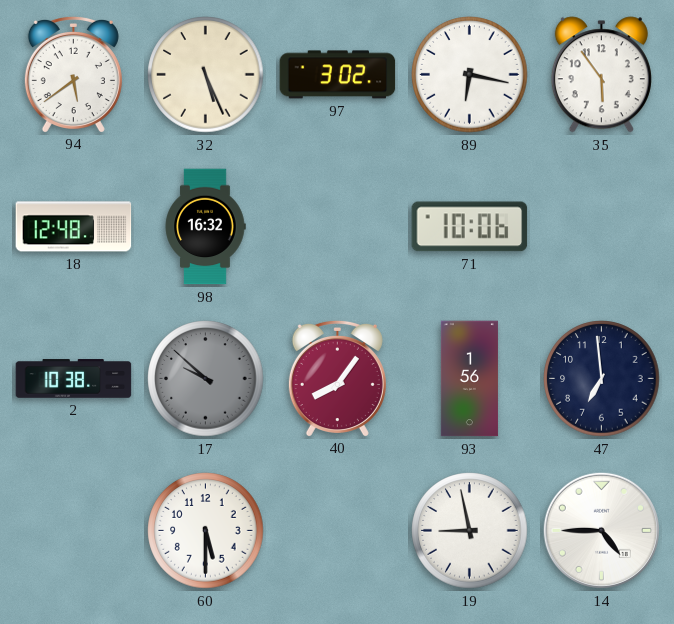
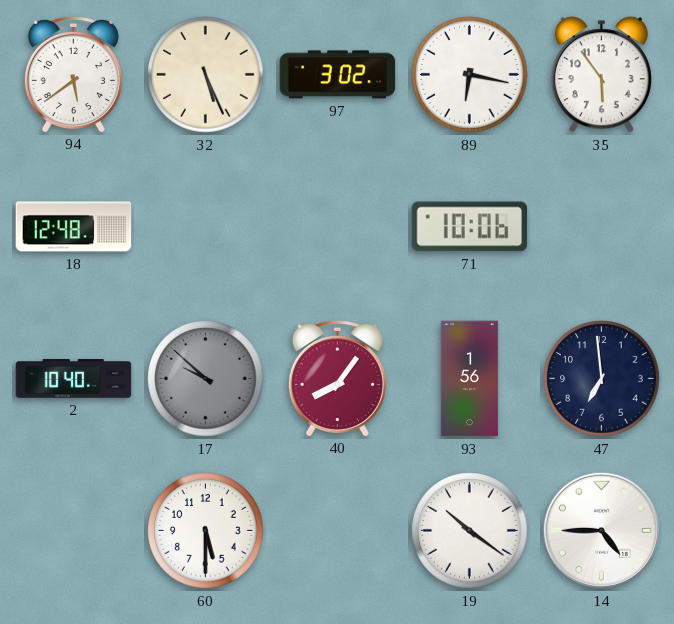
98: 16:32 -> none (205, 227)
2: 10:38 -> 10:40 (74, 379)
19: 8:58 -> 10:21 (470, 531)
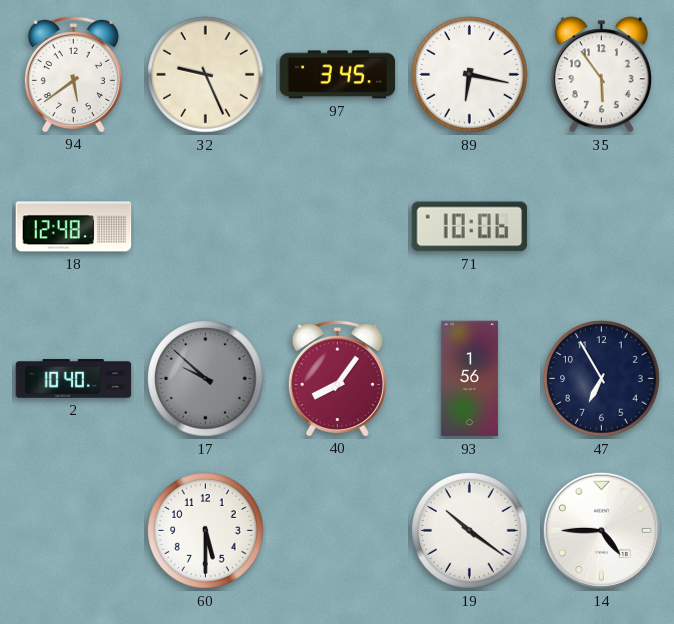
32: 5:26 -> 9:26 (206, 75)
97: 3:02 -> 3:45 (338, 75)
47: 6:59 -> 6:55 (602, 379)
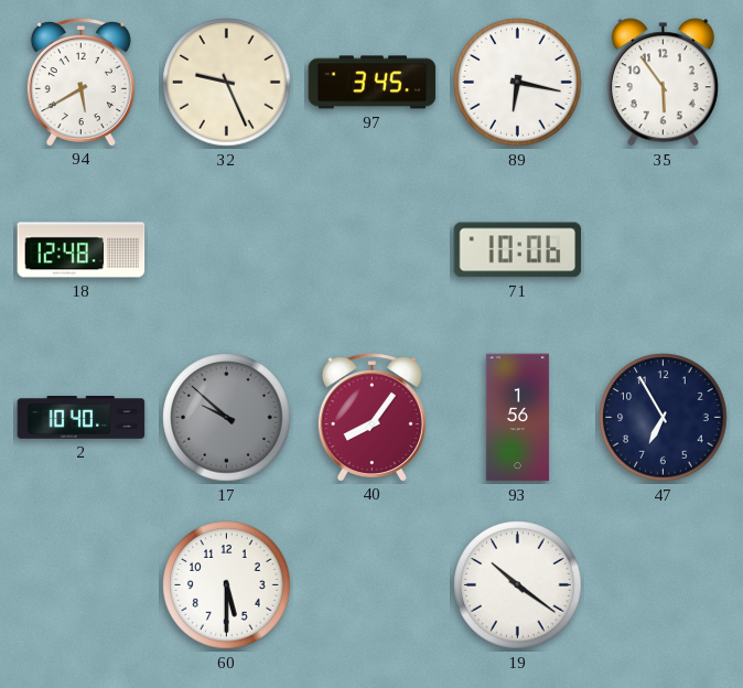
94: 5:39 -> 5:40 (80, 82)
14: 4:45 -> none (601, 530)
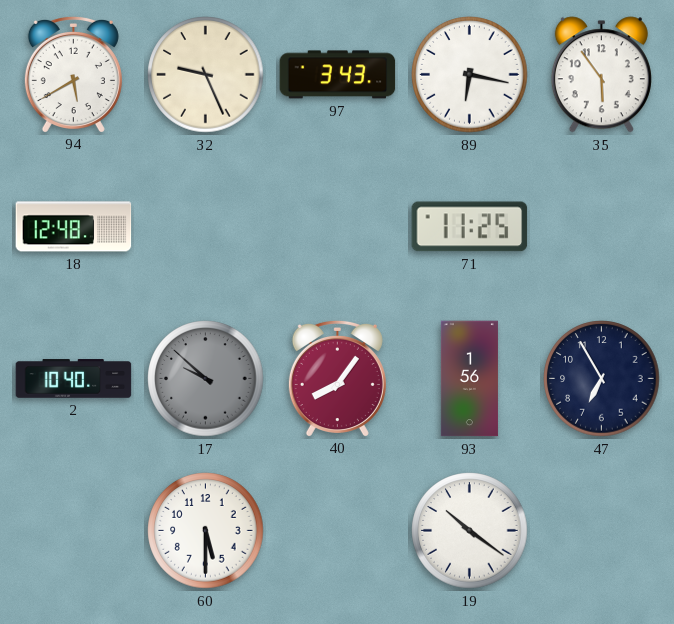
97: 3:45 -> 3:43 (338, 75)
71: 10:06 -> 11:25 (470, 227)
